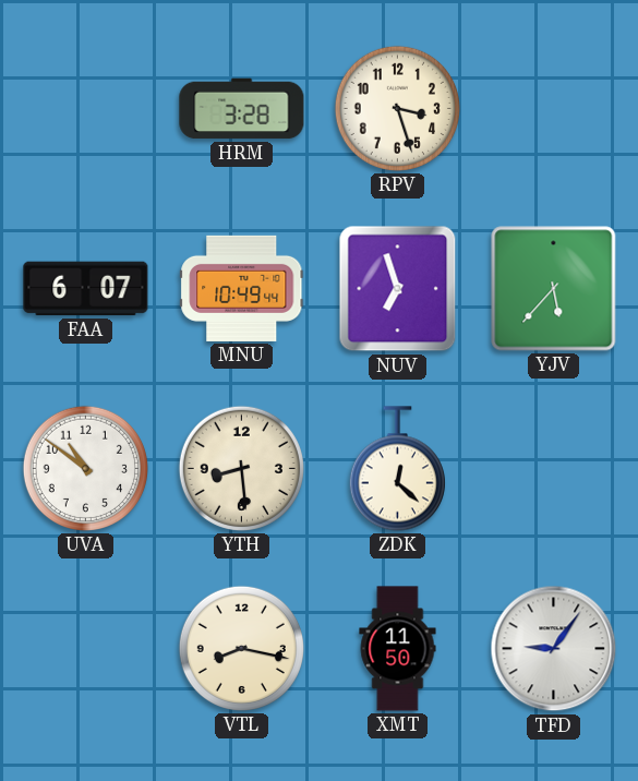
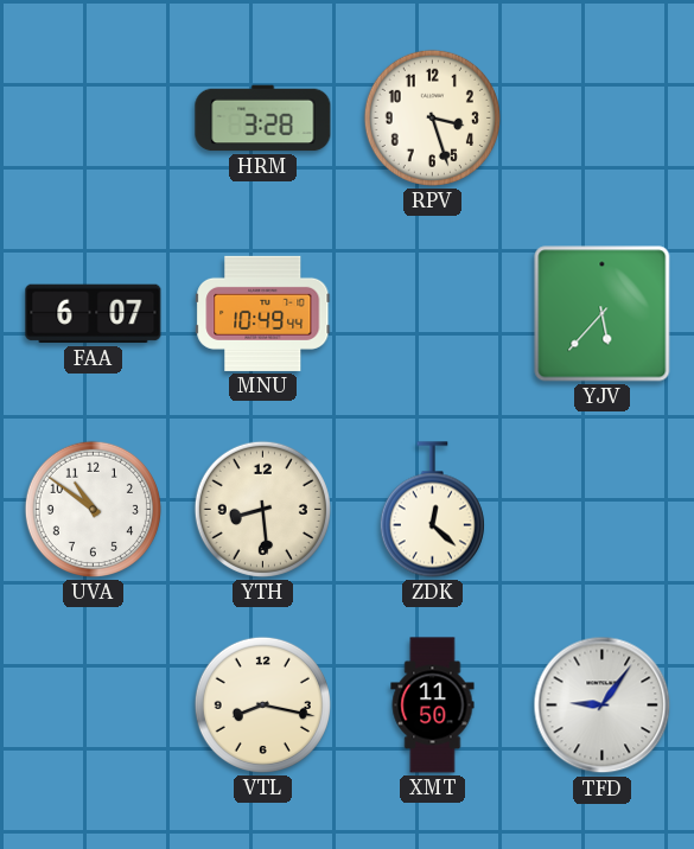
NUV: 6:57 -> none (398, 289)
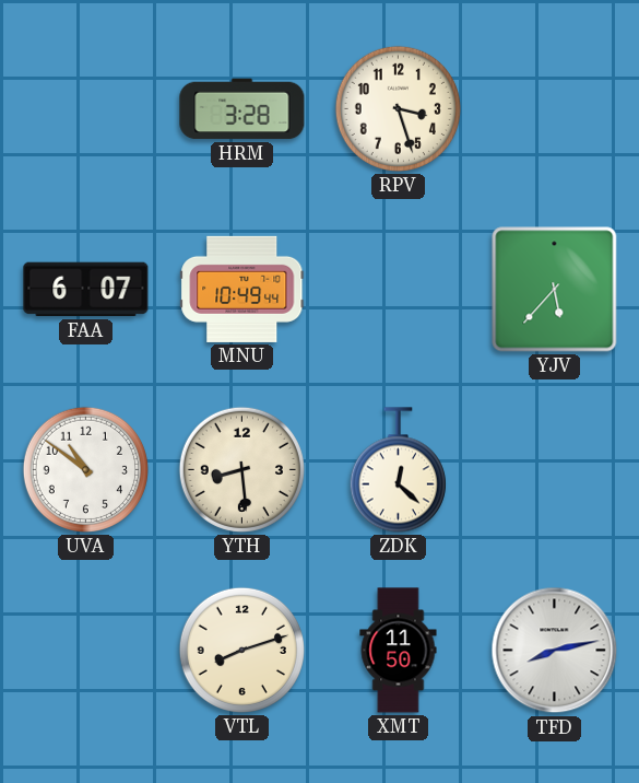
VTL: 8:17 -> 8:12 (241, 650)
TFD: 9:06 -> 8:13 (555, 651)
